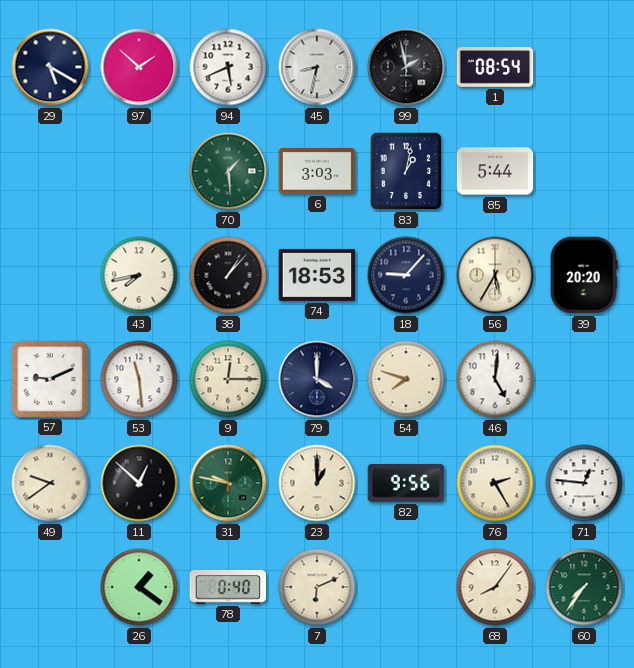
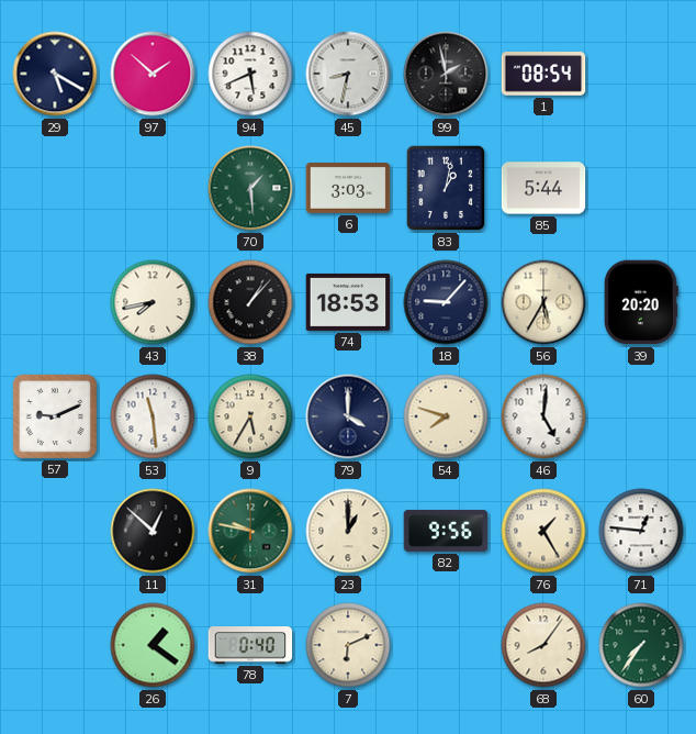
9: 12:15 -> 5:35 (250, 416)
49: 9:39 -> none (50, 483)
76: 2:25 -> 1:25 (543, 531)
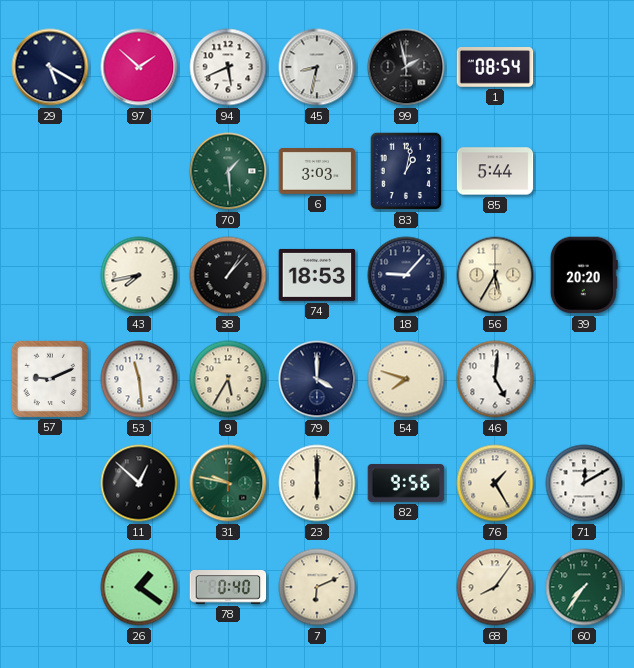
23: 1:00 -> 6:00 (317, 483)
71: 12:46 -> 12:10 (584, 483)
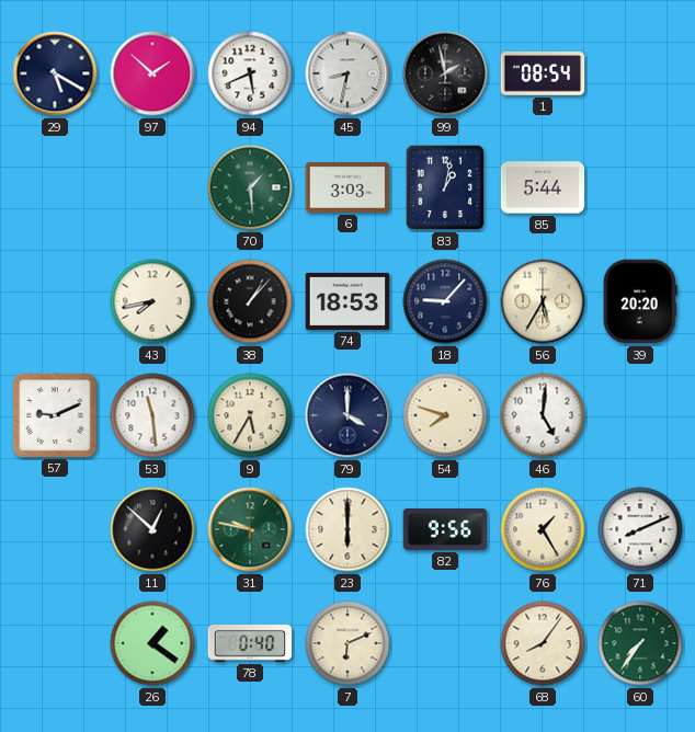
71: 12:10 -> 8:11 (640, 529)
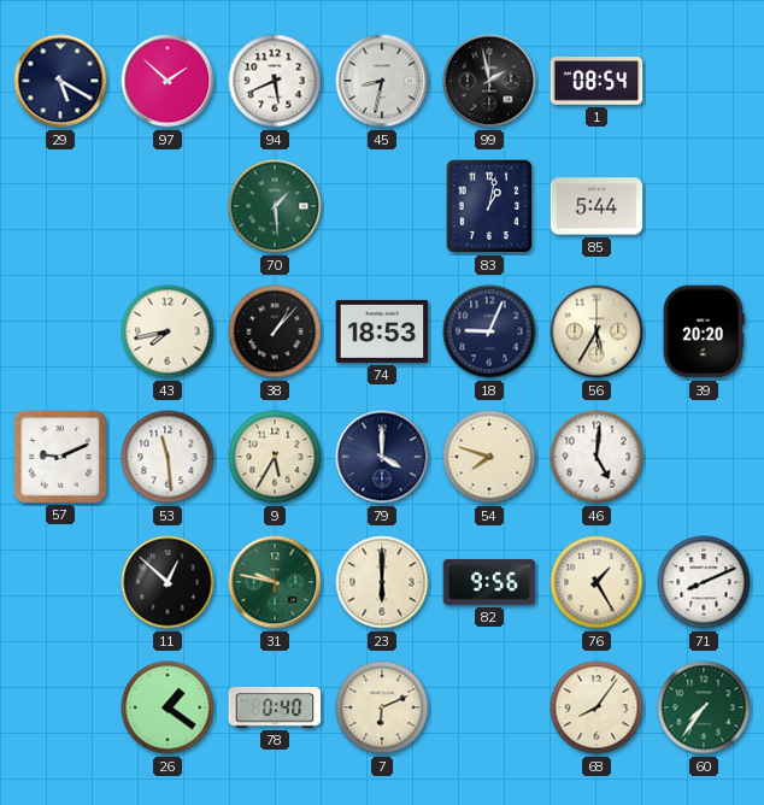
6: 3:03 -> none (347, 188)
18: 9:07 -> 9:04 (489, 331)
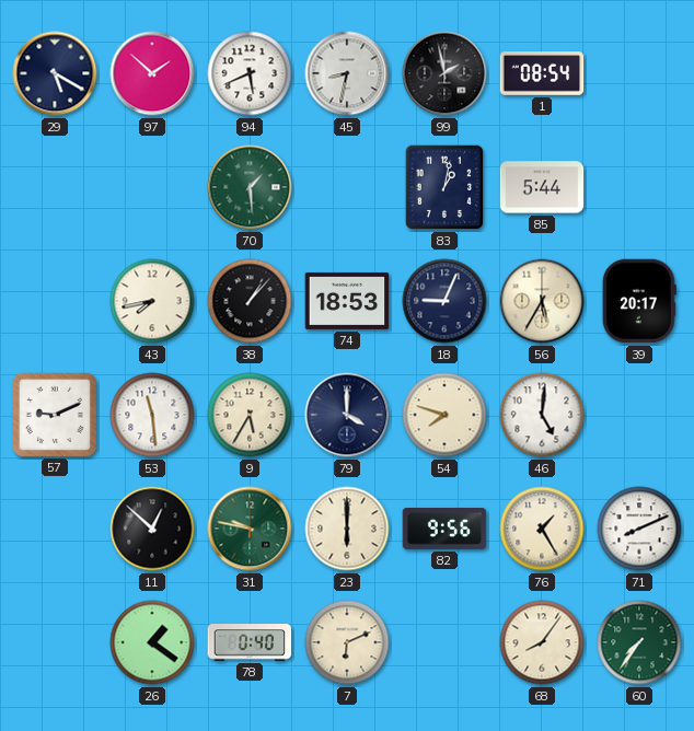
39: 20:20 -> 20:17 (639, 301)
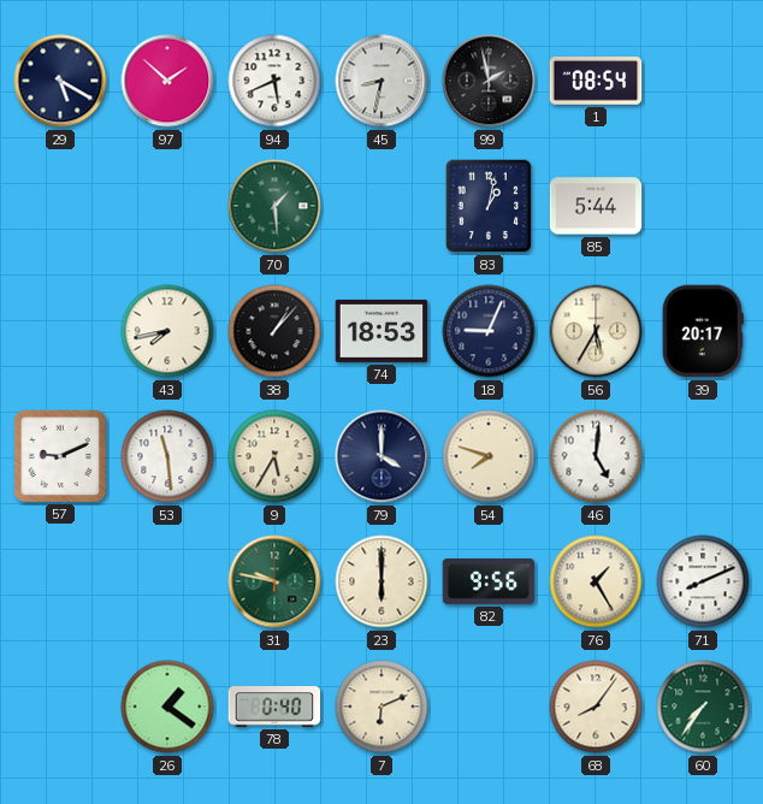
11: 12:52 -> none (152, 529)
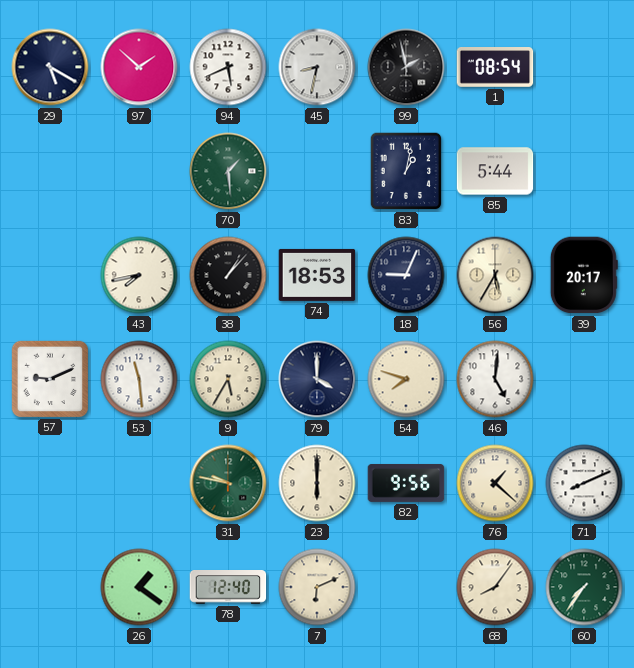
76: 1:25 -> 1:22 (495, 483)
78: 0:40 -> 12:40 (228, 587)
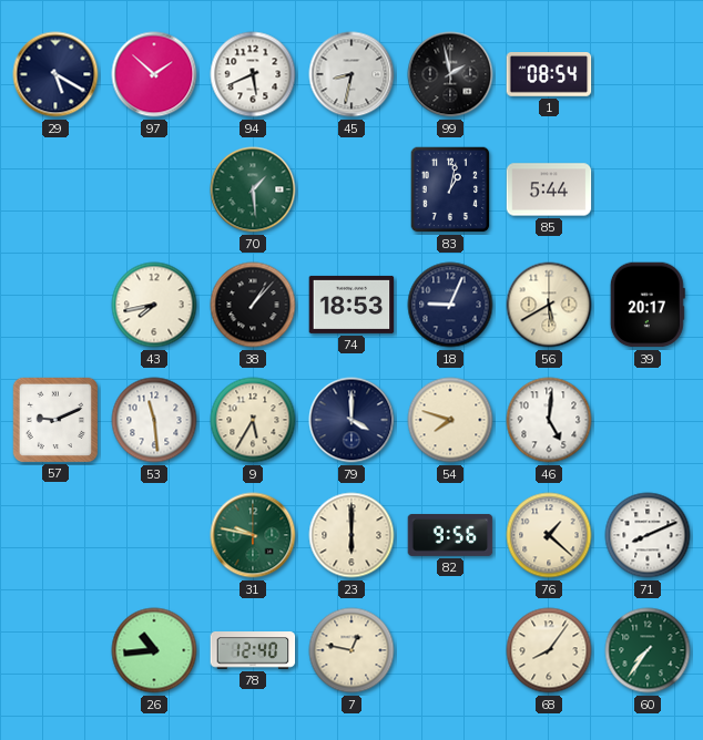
56: 5:35 -> 5:40 (549, 305)
26: 1:21 -> 10:44 (154, 650)
7: 6:11 -> 12:47 (351, 650)
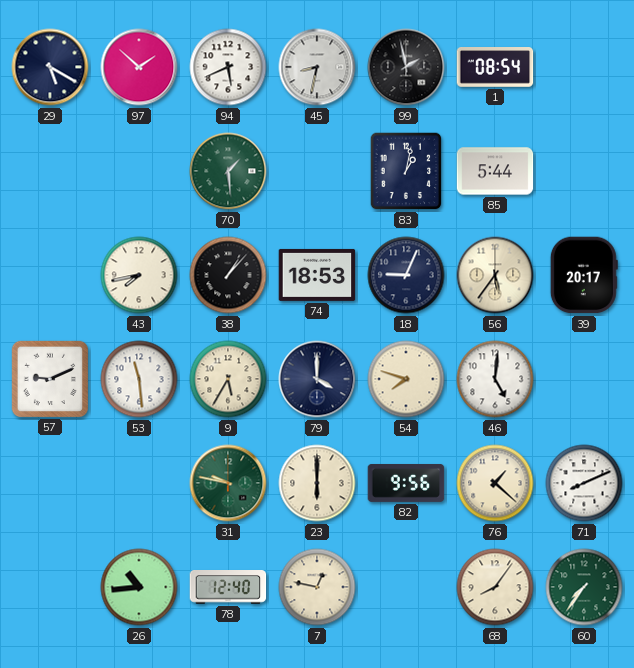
56: 5:40 -> 5:36 (495, 275)
